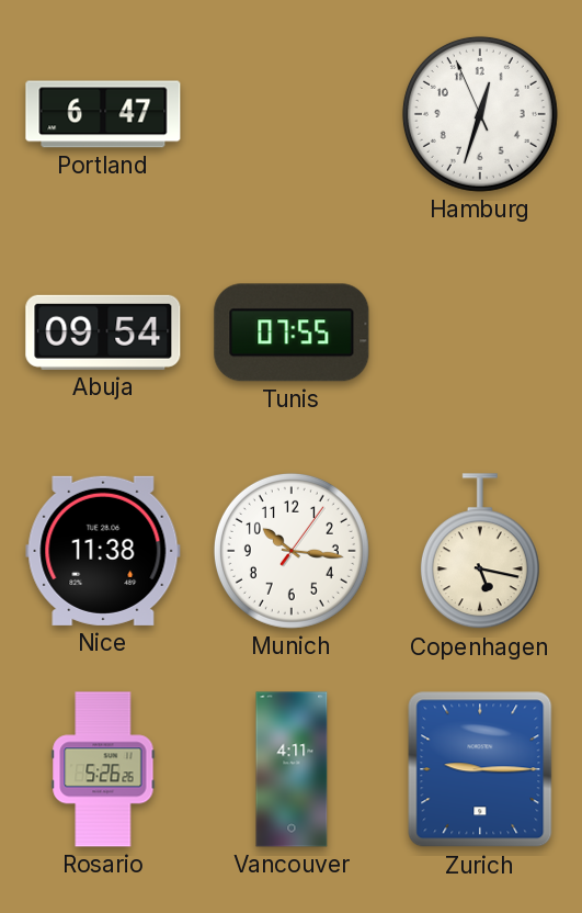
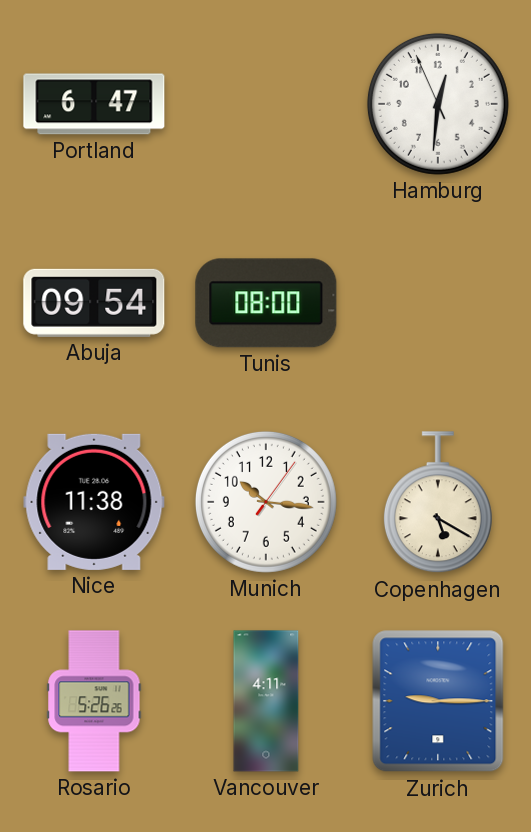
Hamburg: 12:32 -> 12:30 (438, 104)
Tunis: 07:55 -> 08:00 (266, 303)
Copenhagen: 5:17 -> 5:20 (438, 503)
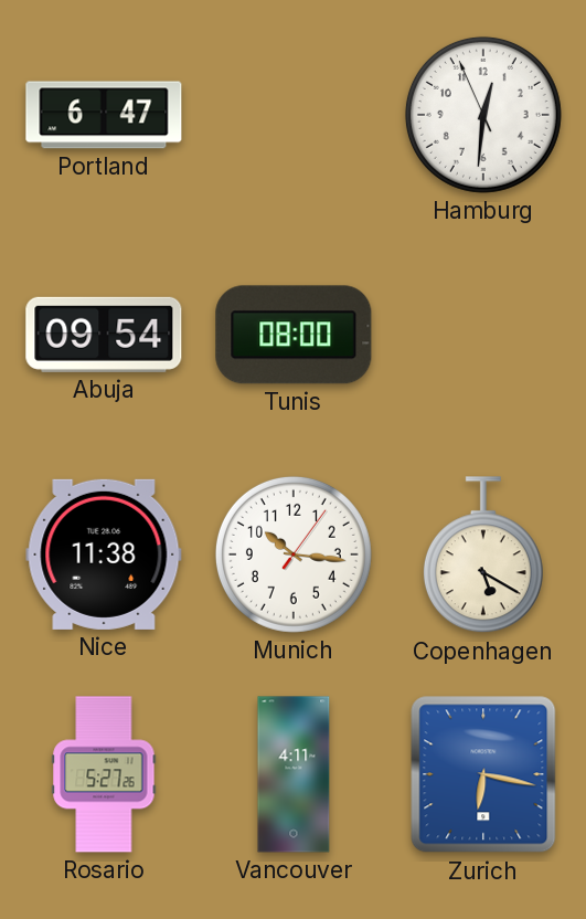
Rosario: 5:26 -> 5:27 (104, 774)
Zurich: 9:15 -> 6:17 (483, 774)
